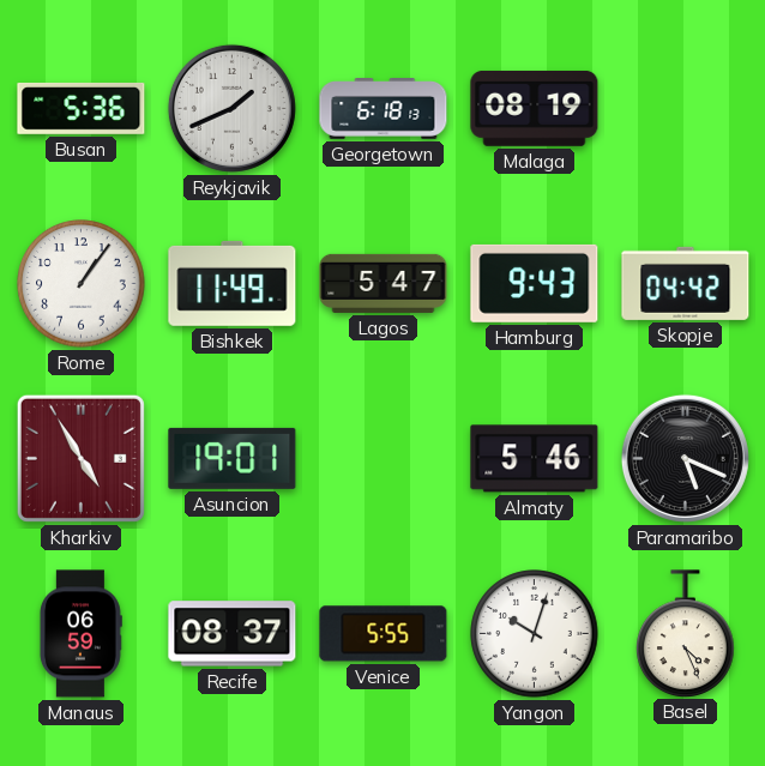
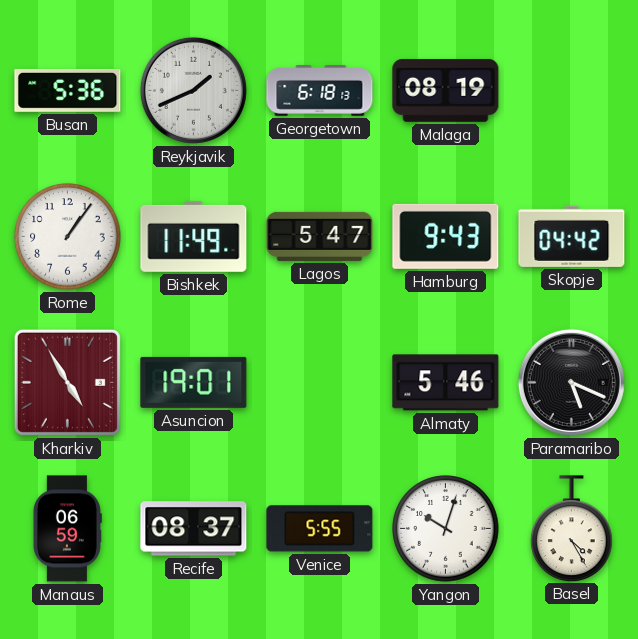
Basel: 4:26 -> 4:25 (572, 528)
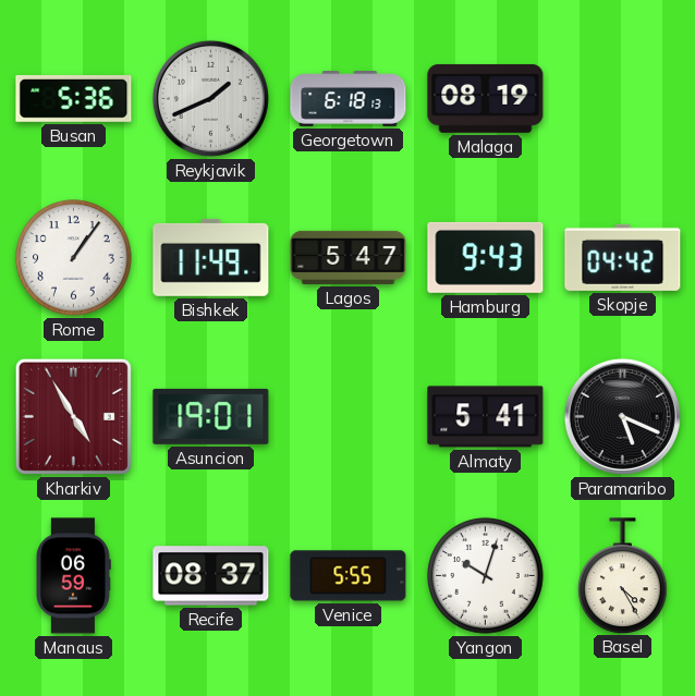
Almaty: 5:46 -> 5:41 (486, 417)
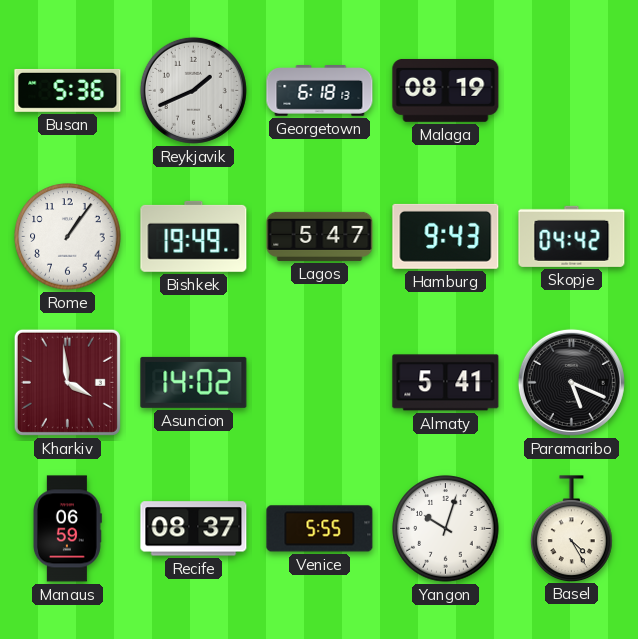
Bishkek: 11:49 -> 19:49 (194, 236)
Kharkiv: 4:55 -> 3:59 (67, 382)
Asuncion: 19:01 -> 14:02 (194, 382)
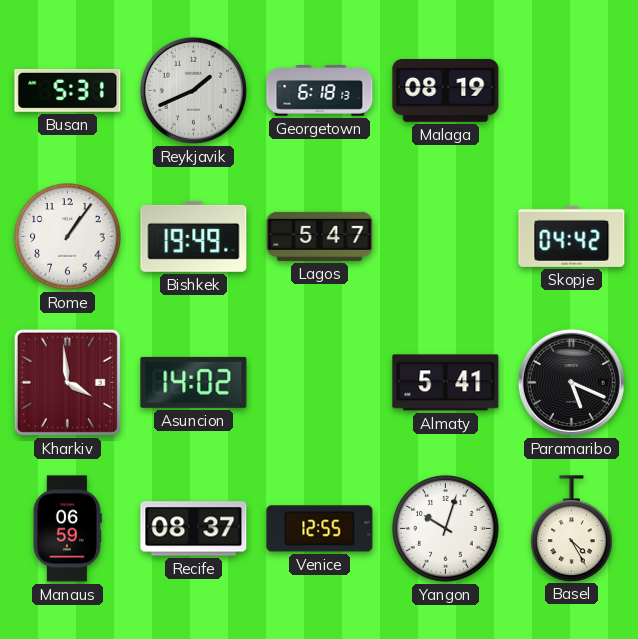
Busan: 5:36 -> 5:31 (68, 90)
Hamburg: 9:43 -> none (446, 236)
Venice: 5:55 -> 12:55 (320, 529)
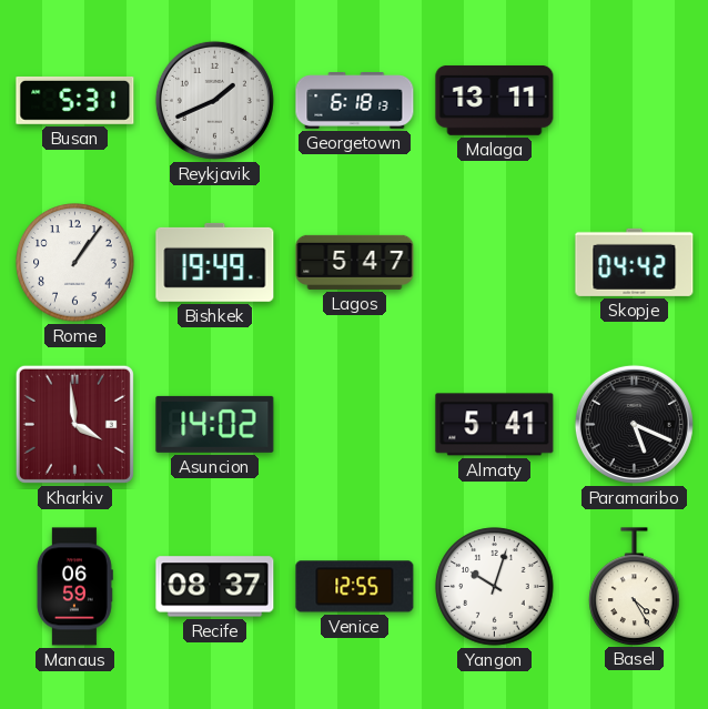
Malaga: 08:19 -> 13:11 (495, 100)
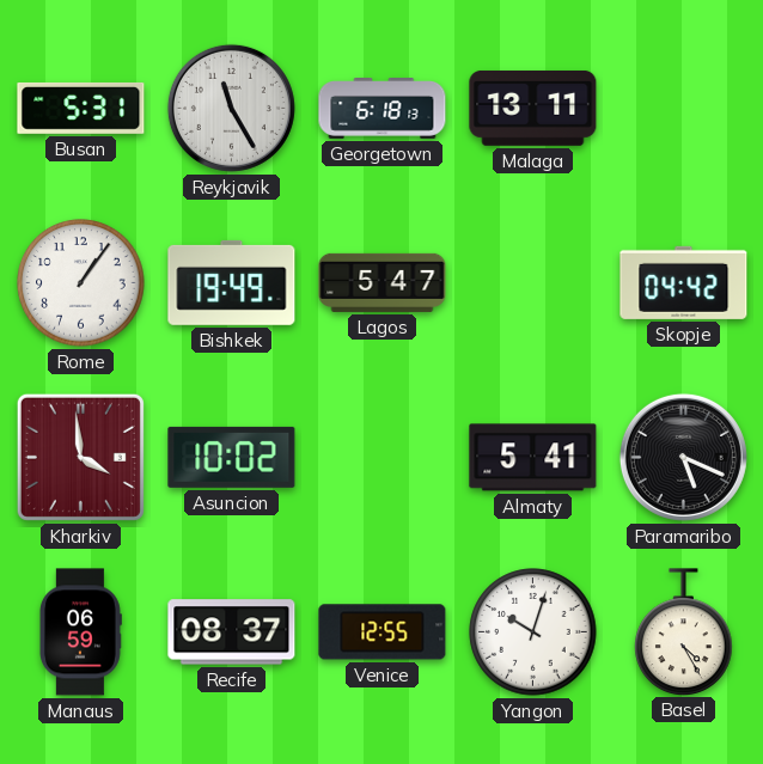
Reykjavik: 1:41 -> 11:25 (231, 108)
Asuncion: 14:02 -> 10:02 (232, 457)
